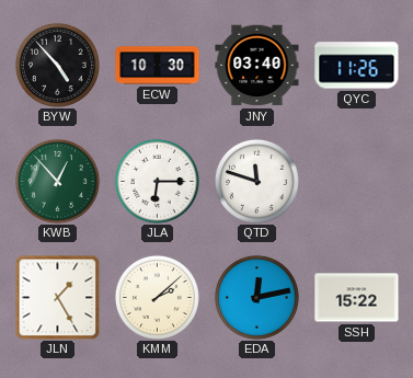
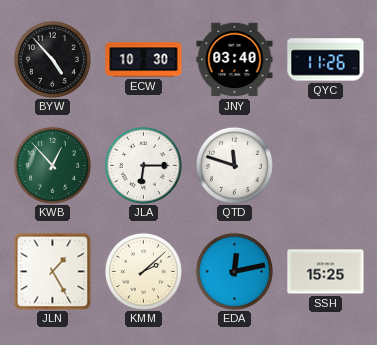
SSH: 15:22 -> 15:25 (326, 272)
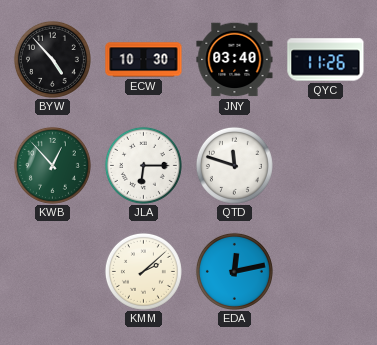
JLN: 1:25 -> none (52, 271)
SSH: 15:25 -> none (326, 272)
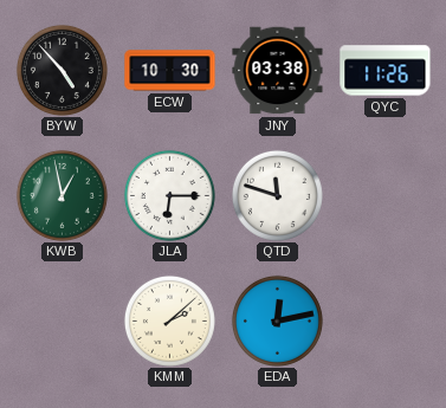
JNY: 03:40 -> 03:38 (278, 71)
KWB: 12:53 -> 12:58 (62, 195)
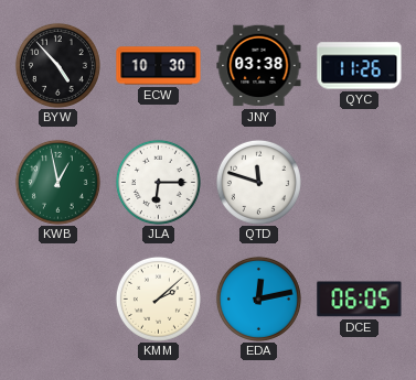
DCE: none -> 06:05 (360, 300)
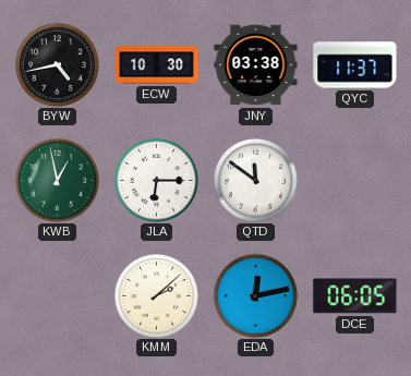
BYW: 4:53 -> 4:43 (57, 64)
QYC: 11:26 -> 11:37 (355, 65)
QTD: 11:48 -> 11:51 (255, 180)
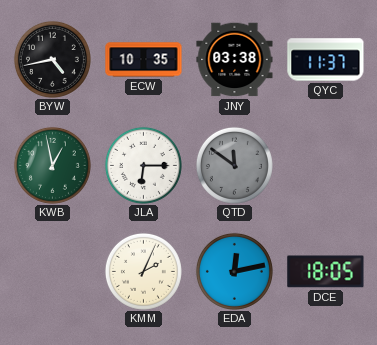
ECW: 10:30 -> 10:35 (144, 60)
QTD dial: white -> grey (234, 165)
KMM: 2:08 -> 2:04 (143, 271)
DCE: 06:05 -> 18:05 (326, 272)
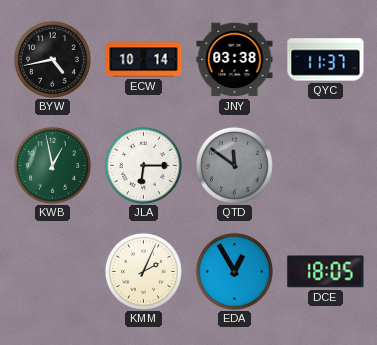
ECW: 10:35 -> 10:14 (144, 60)
EDA: 12:13 -> 12:55 (234, 271)
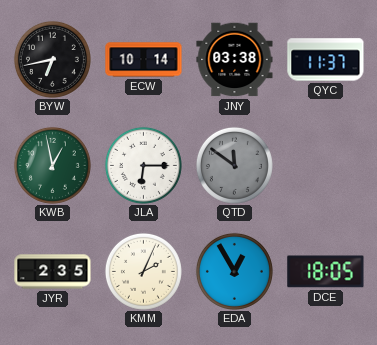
BYW: 4:43 -> 6:43 (52, 59)
JYR: none -> 2:35 (53, 272)
